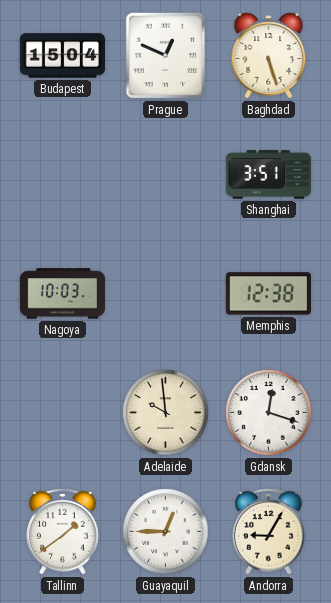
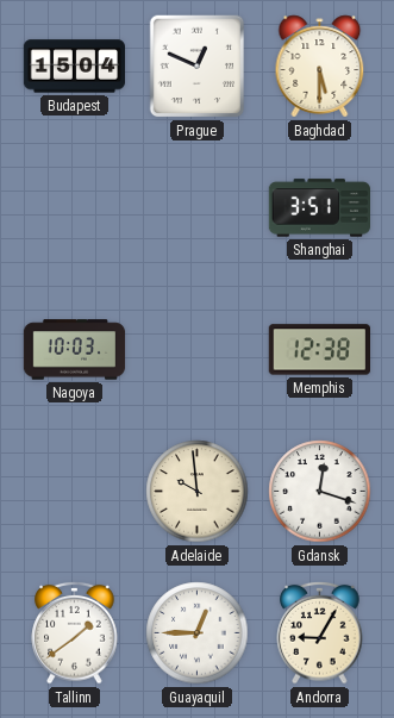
Baghdad: 5:27 -> 5:30 (320, 67)
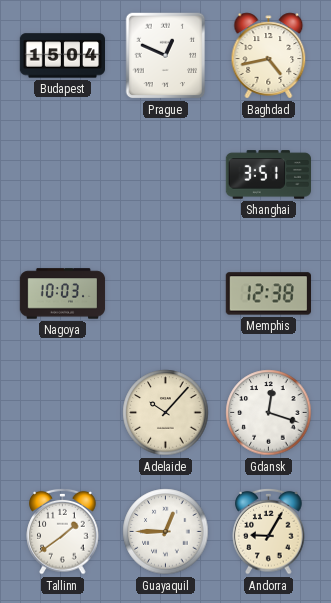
Baghdad: 5:30 -> 4:43 (269, 56)
Adelaide: 9:59 -> 10:07 (166, 413)
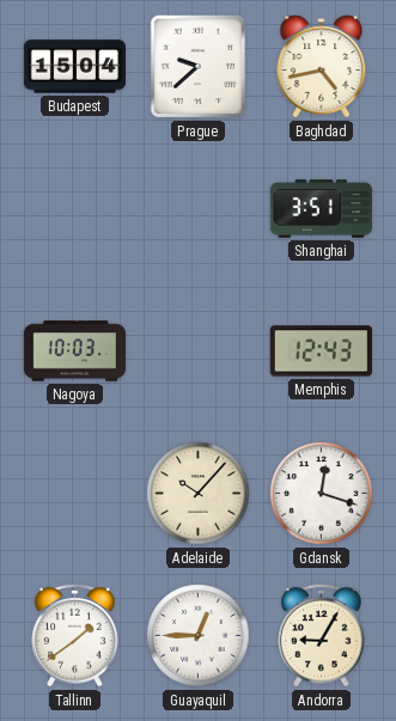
Prague: 12:49 -> 9:38 (199, 67)
Memphis: 12:38 -> 12:43 (321, 352)
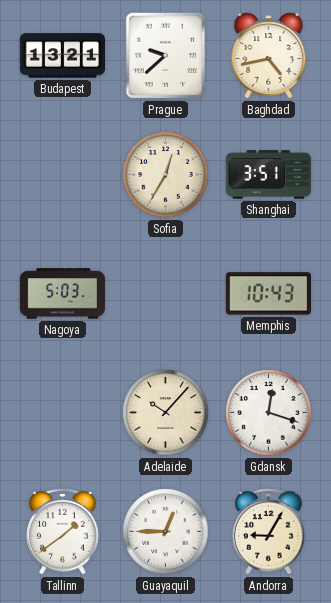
Budapest: 15:04 -> 13:21 (62, 56)
Sofia: none -> 12:35 (166, 175)
Nagoya: 10:03 -> 5:03 (63, 294)
Memphis: 12:43 -> 10:43 (268, 294)
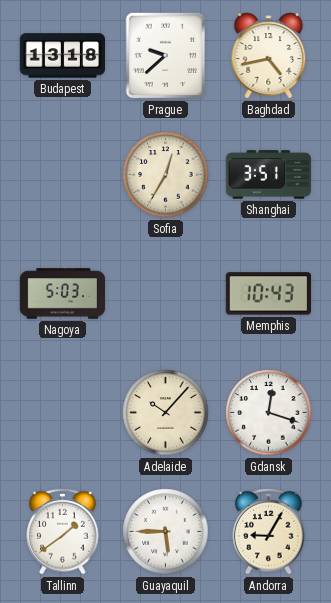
Budapest: 13:21 -> 13:18 (62, 56)
Guayaquil: 12:45 -> 5:45 (166, 532)
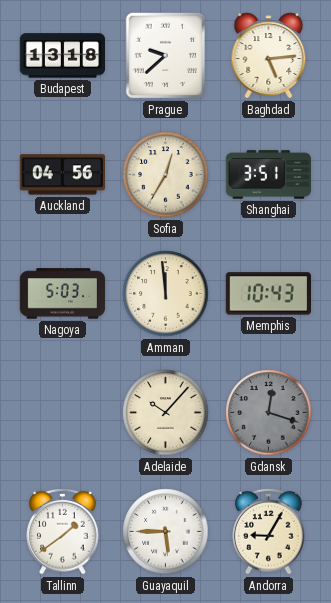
Baghdad: 4:43 -> 5:14 (269, 56)
Auckland: none -> 04:56 (62, 175)
Amman: none -> 11:59 (166, 294)
Gdansk dial: white -> grey (269, 413)
